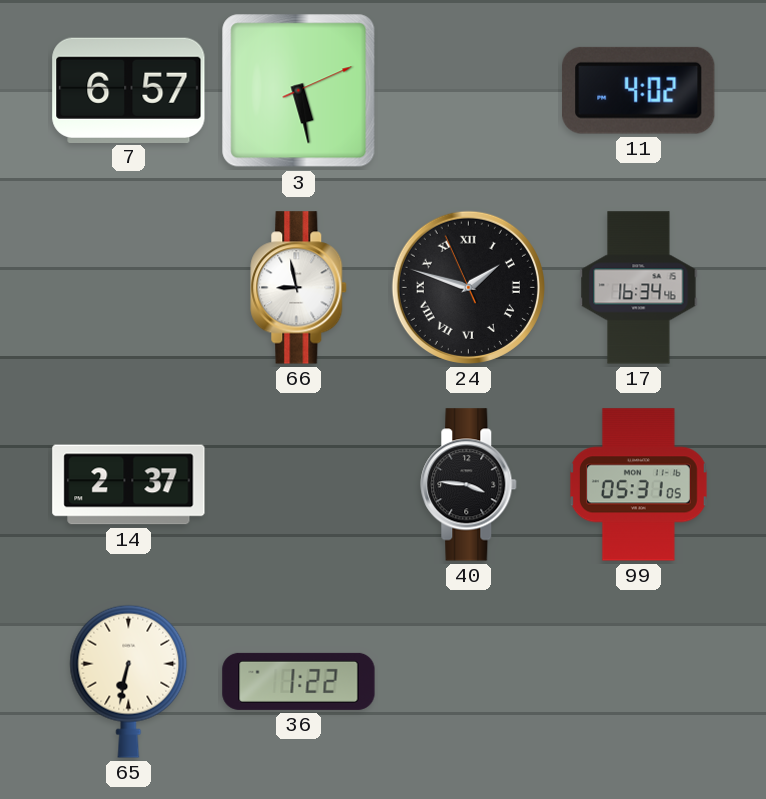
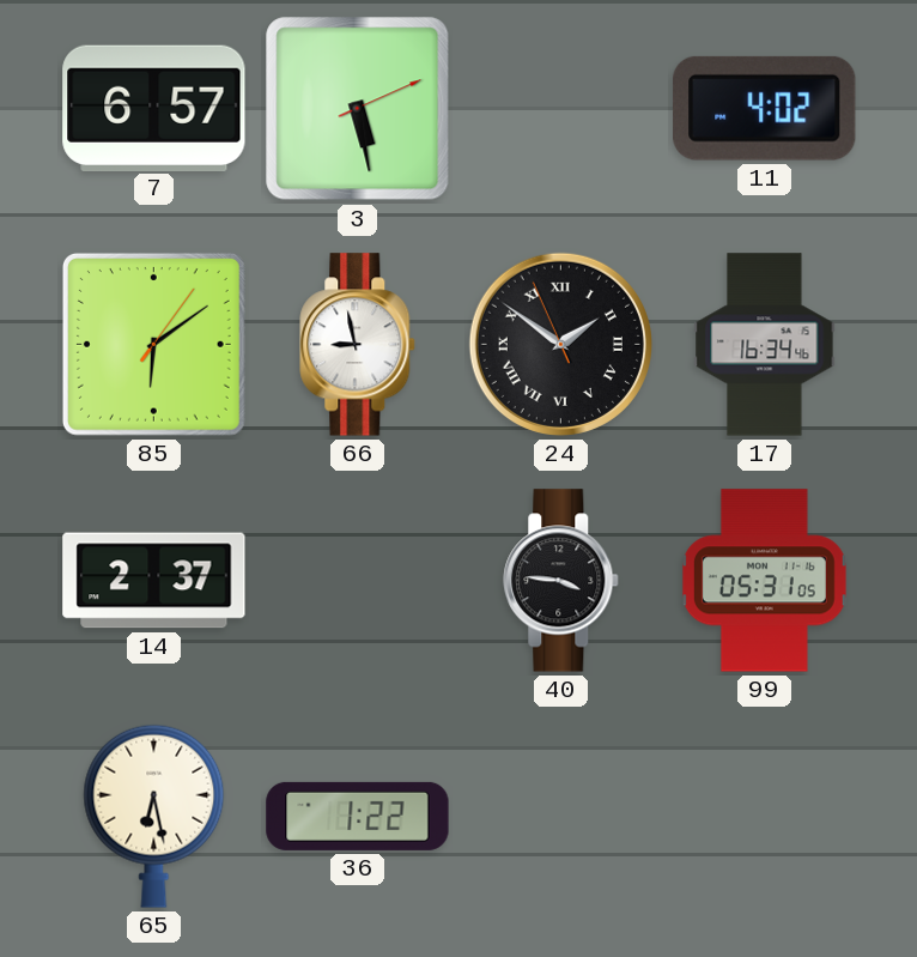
85: none -> 6:09 (153, 344)
24: 1:47 -> 1:50 (560, 344)
65: 6:32 -> 6:28 (154, 816)
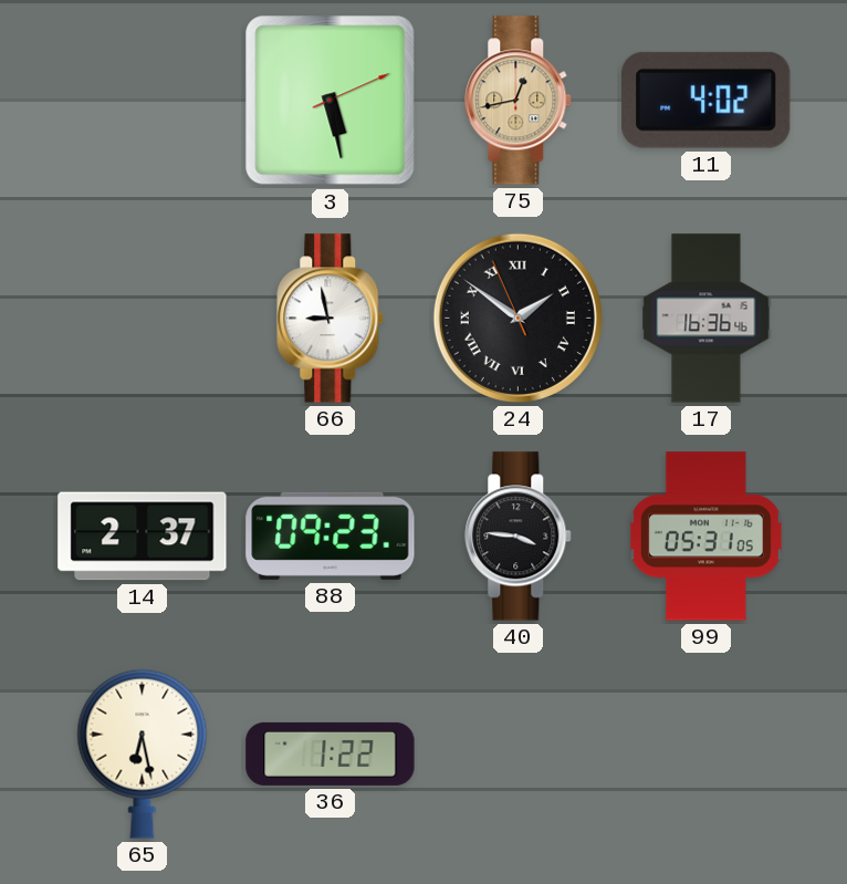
7: 6:57 -> none (154, 108)
75: none -> 12:43 (519, 101)
85: 6:09 -> none (153, 344)
17: 16:34 -> 16:36 (707, 319)
88: none -> 09:23 (331, 535)
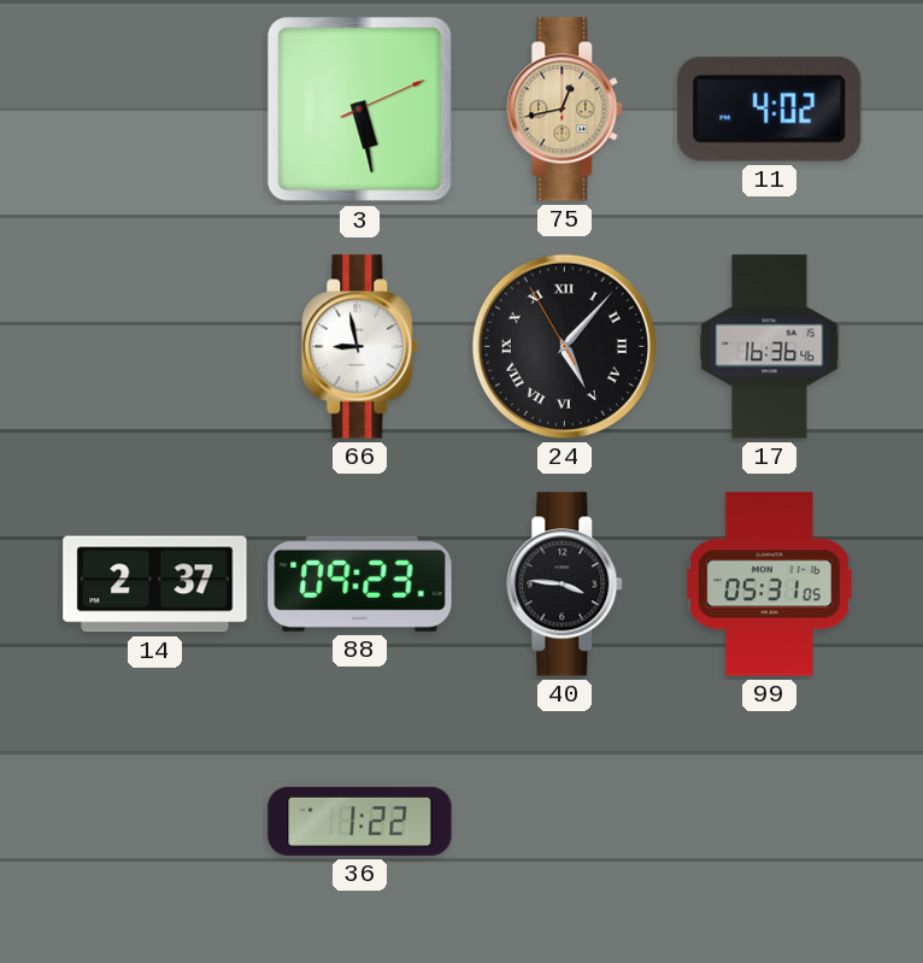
24: 1:50 -> 5:06 (564, 346)
65: 6:28 -> none (143, 753)
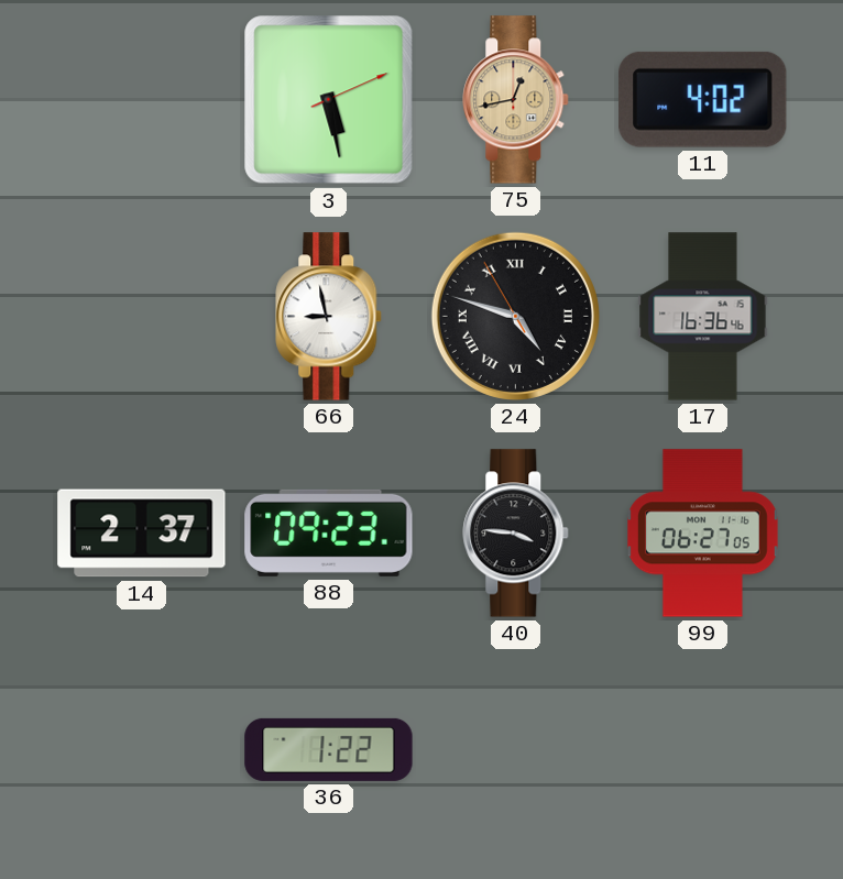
24: 5:06 -> 4:47 (515, 316)
99: 05:31 -> 06:27 (702, 534)
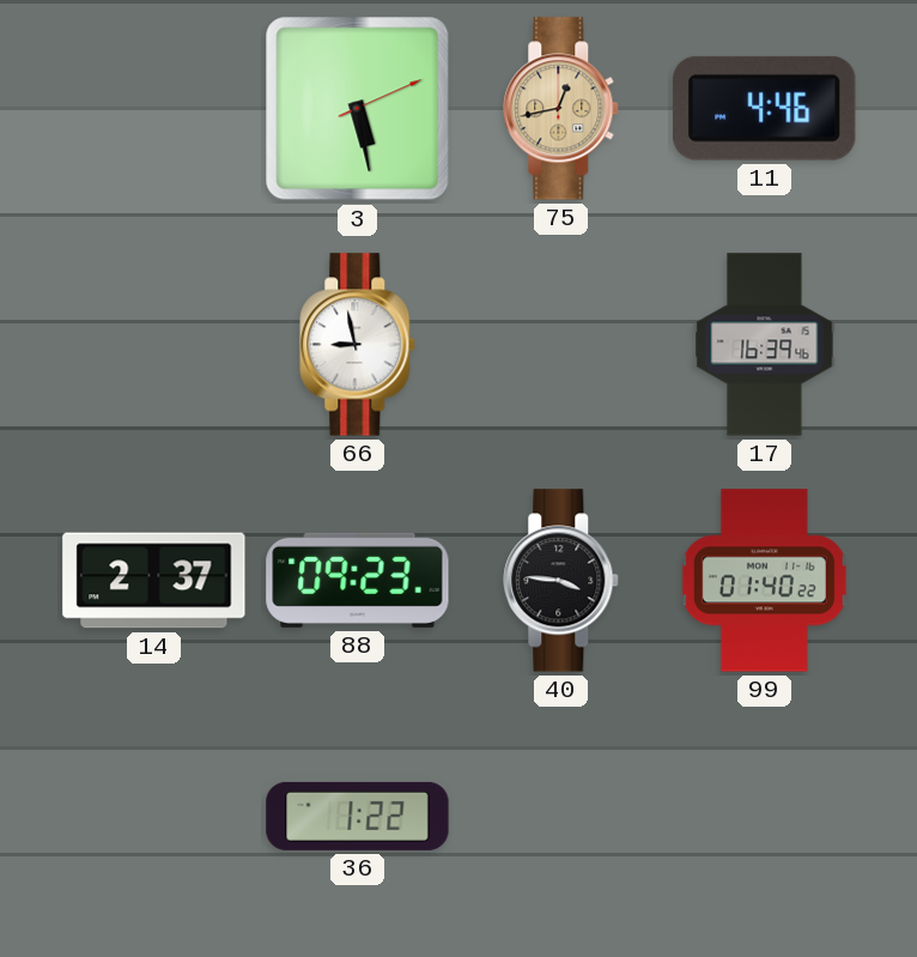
11: 4:02 -> 4:46 (765, 108)
24: 4:47 -> none (515, 316)
17: 16:36 -> 16:39 (765, 345)
99: 06:27 -> 01:40 (764, 581)
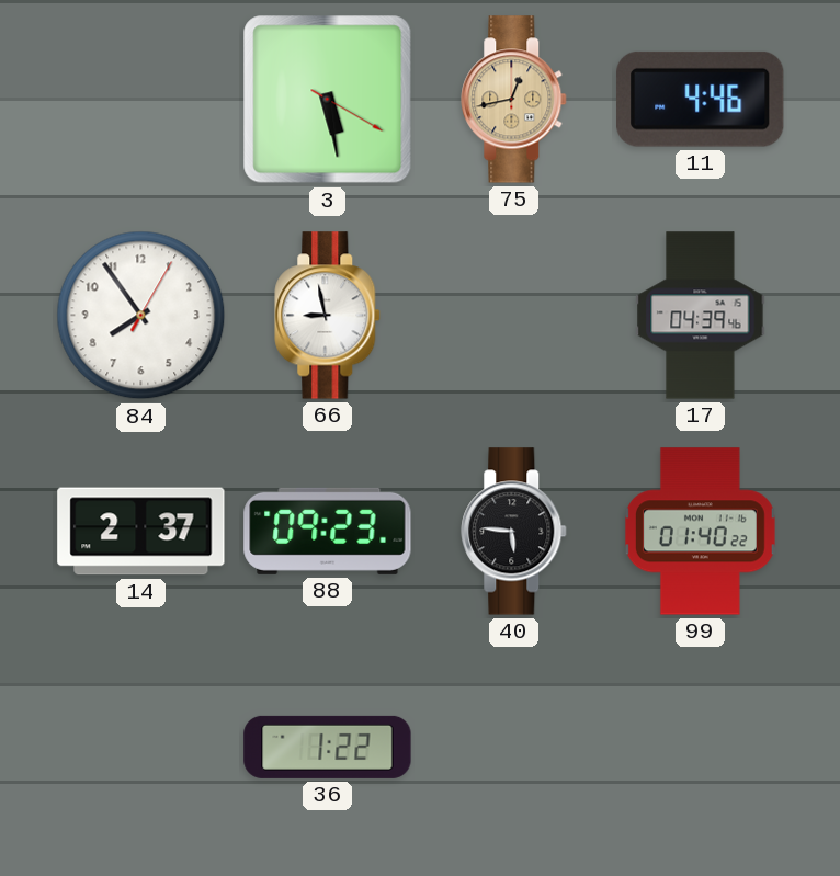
3: 5:28:11 -> 5:28:20 (328, 100)
84: none -> 7:54 (141, 316)
17: 16:39 -> 04:39 (701, 316)
40: 3:46 -> 5:46 (514, 532)
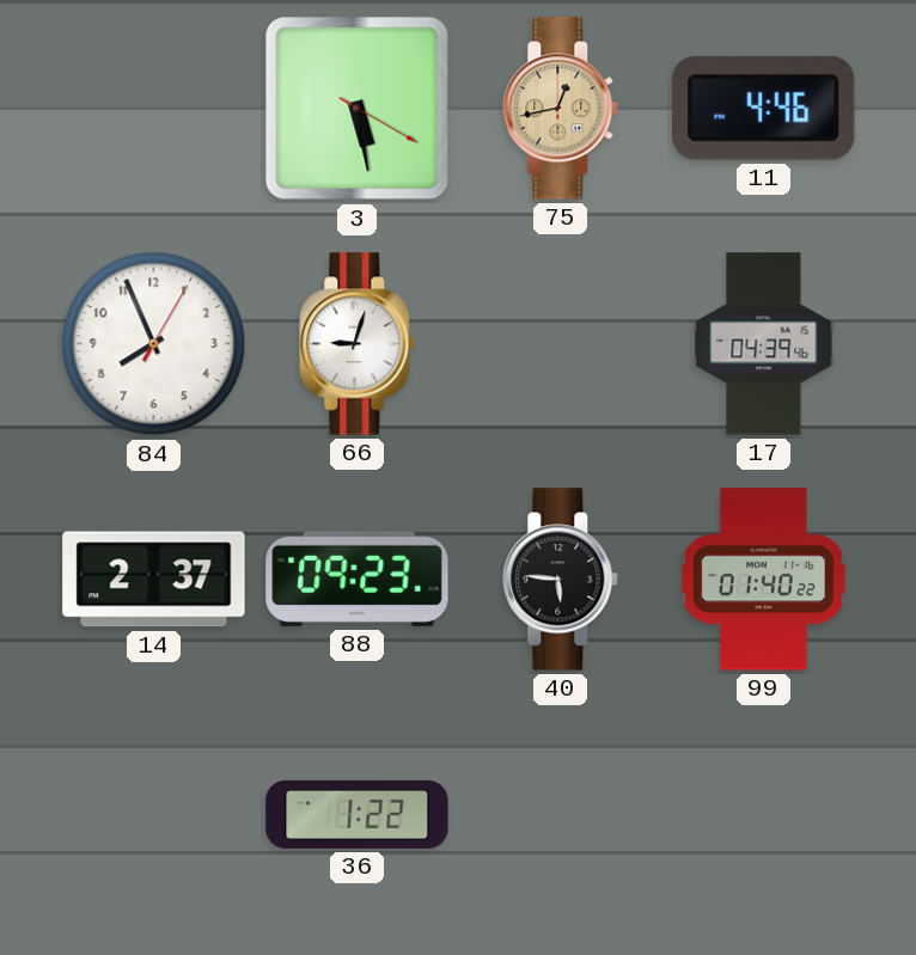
84: 7:54 -> 7:56 (154, 344)
66: 8:58 -> 9:03 (358, 344)
